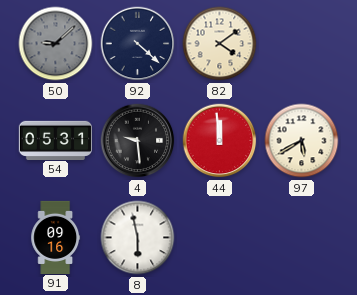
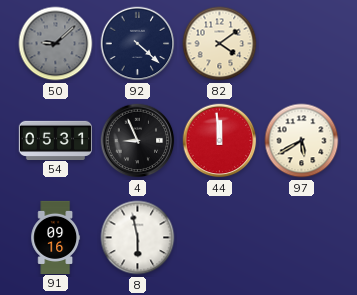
4: 9:29 -> 8:56 (138, 141)
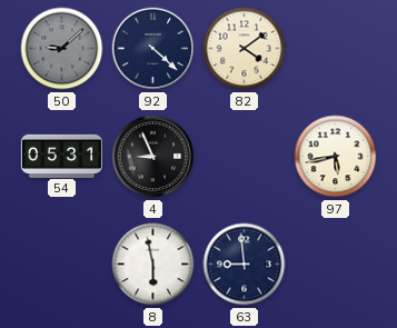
44: 11:59 -> none (220, 141)
97: 5:40 -> 5:43 (336, 157)
91: 09:16 -> none (56, 237)
63: none -> 8:59 (245, 265)
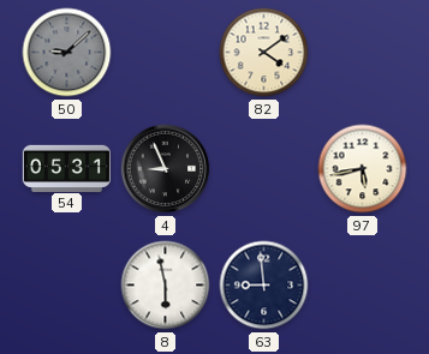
92: 4:22 -> none (153, 49)
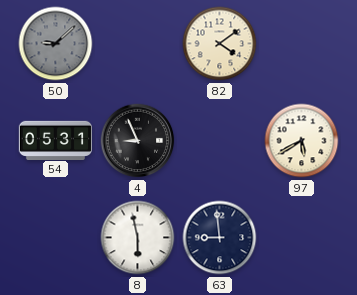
97: 5:43 -> 5:40 (302, 141)
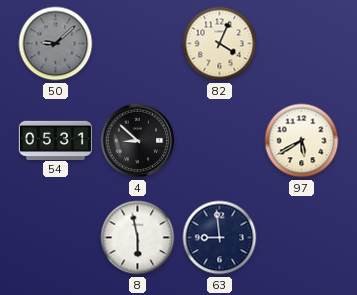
82: 4:09 -> 4:04 (220, 44)
4: 8:56 -> 8:52 (138, 141)
